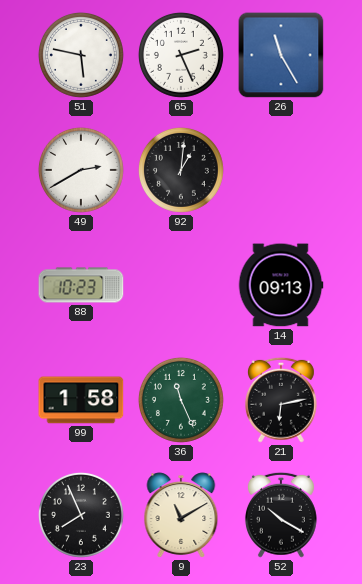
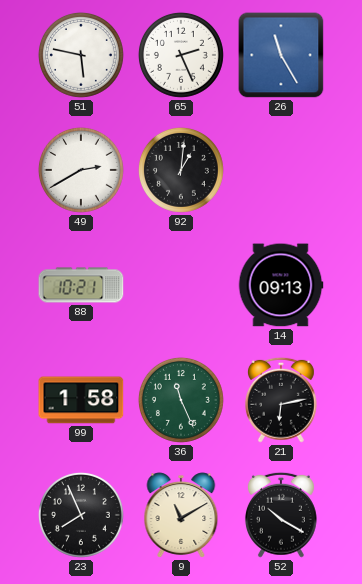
88: 10:23 -> 10:21 (81, 285)
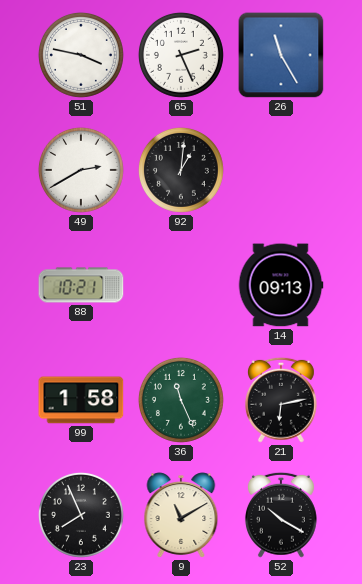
51: 5:47 -> 3:47 (81, 55)
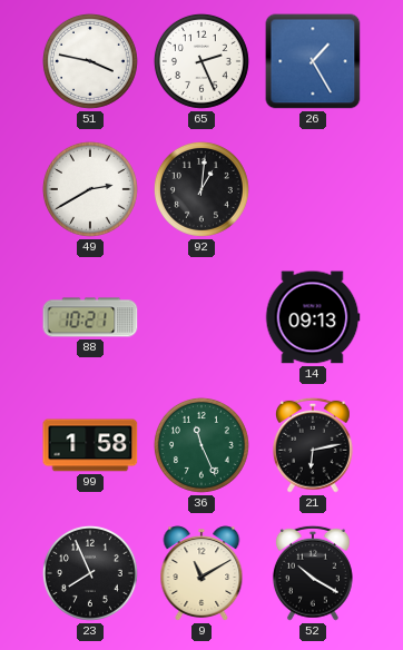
26: 11:25 -> 1:25 (313, 61)
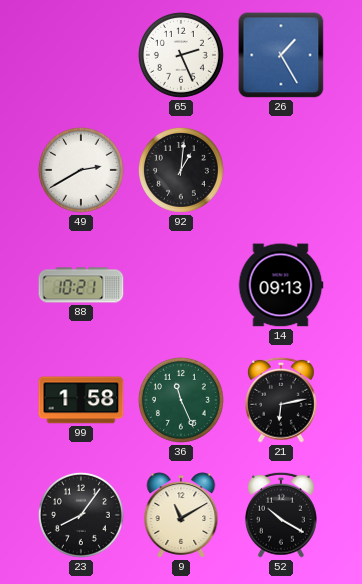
51: 3:47 -> none (90, 61)
23: 7:56 -> 8:06 (81, 515)
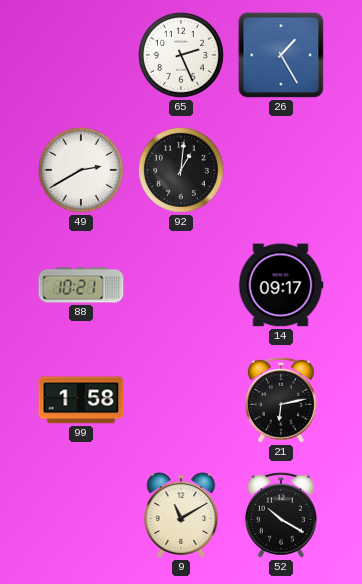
14: 09:13 -> 09:17 (281, 285)
36: 11:26 -> none (181, 400)
23: 8:06 -> none (81, 515)
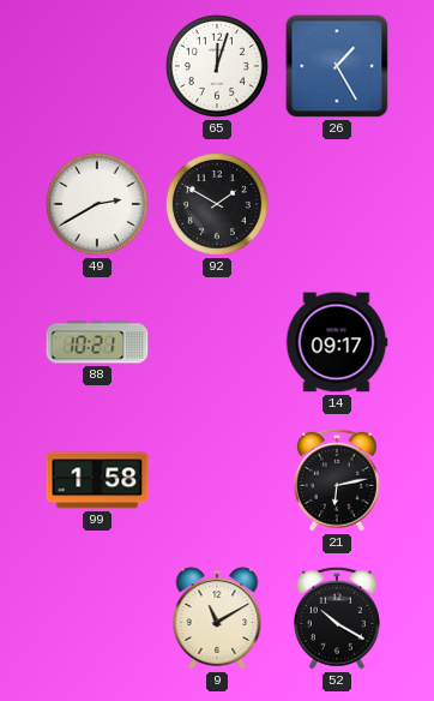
65: 2:26 -> 12:03 (217, 66)
92: 1:01 -> 1:50 (217, 204)
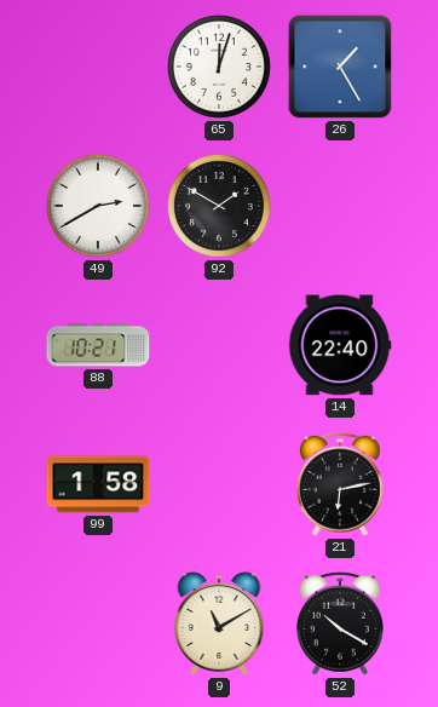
14: 09:17 -> 22:40 (340, 345)
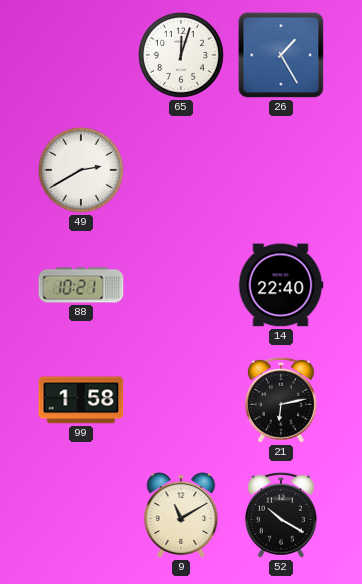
92: 1:50 -> none (219, 206)
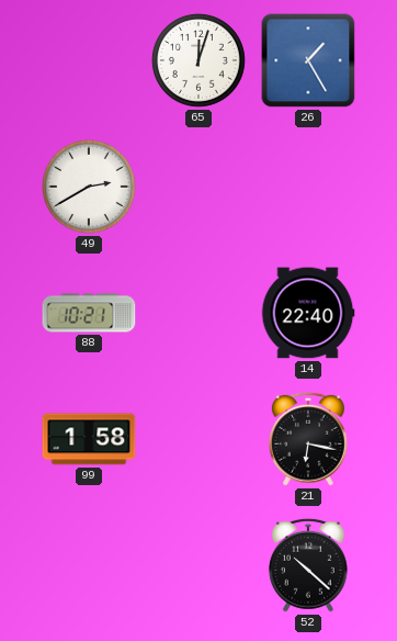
21: 6:13 -> 6:17 (308, 439)
9: 11:10 -> none (181, 515)
52: 10:20 -> 10:22 (308, 565)
